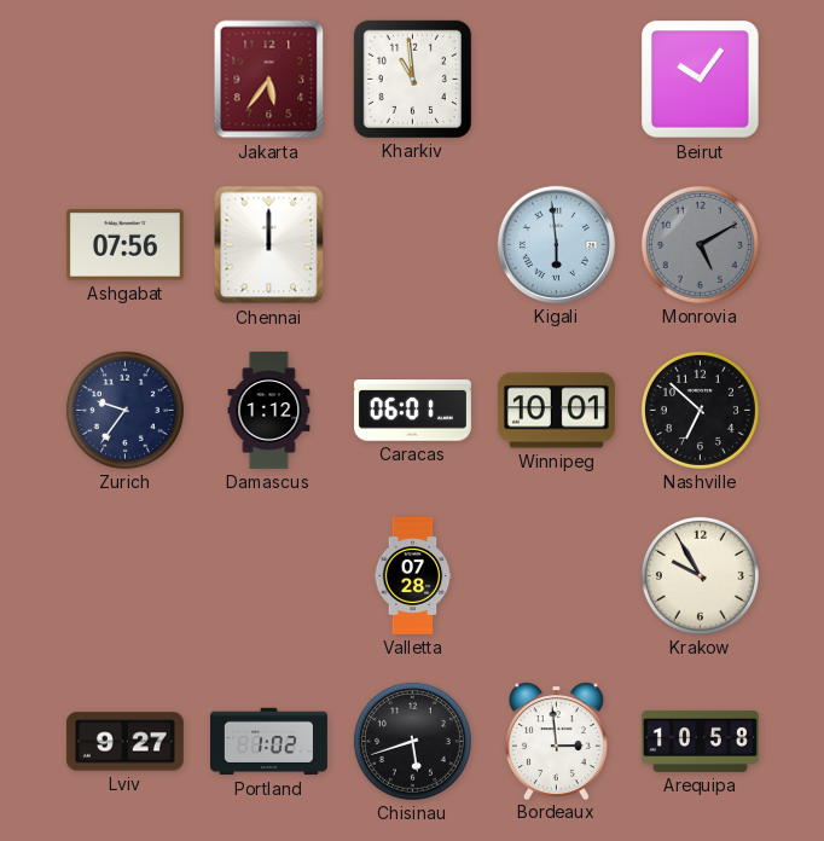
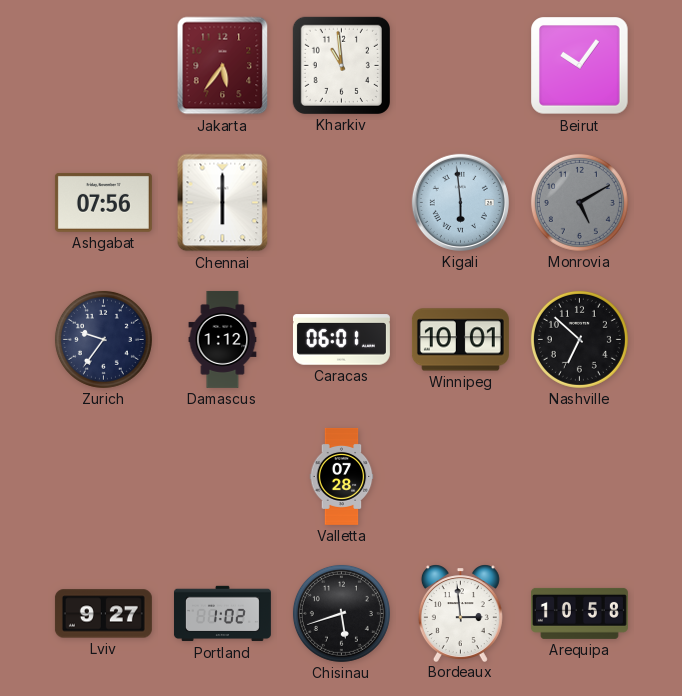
Chennai: 12:00 -> 6:00 (223, 203)
Krakow: 9:55 -> none (700, 575)
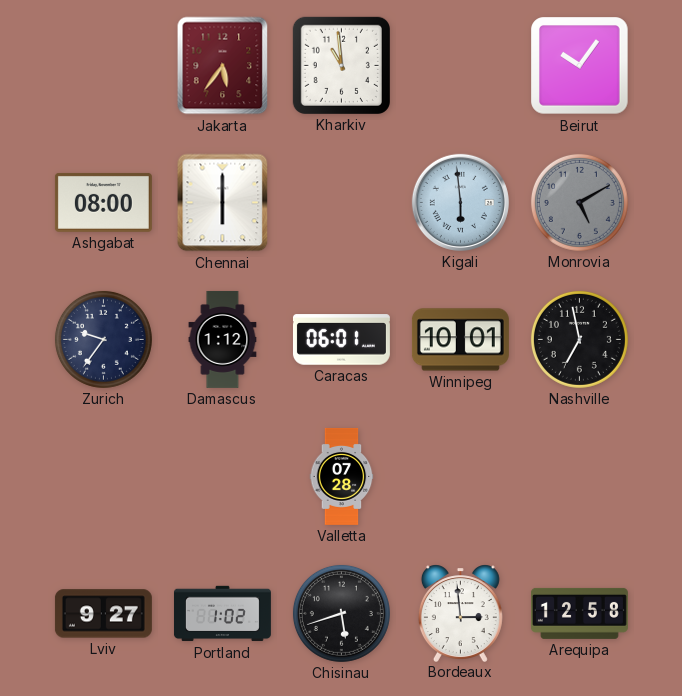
Ashgabat: 07:56 -> 08:00 (103, 202)
Nashville: 6:52 -> 6:58 (579, 339)
Arequipa: 10:58 -> 12:58 (579, 613)
